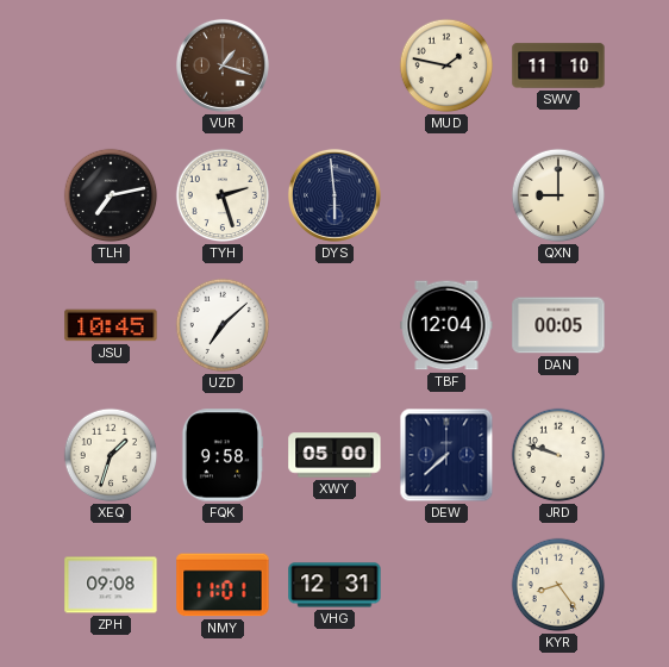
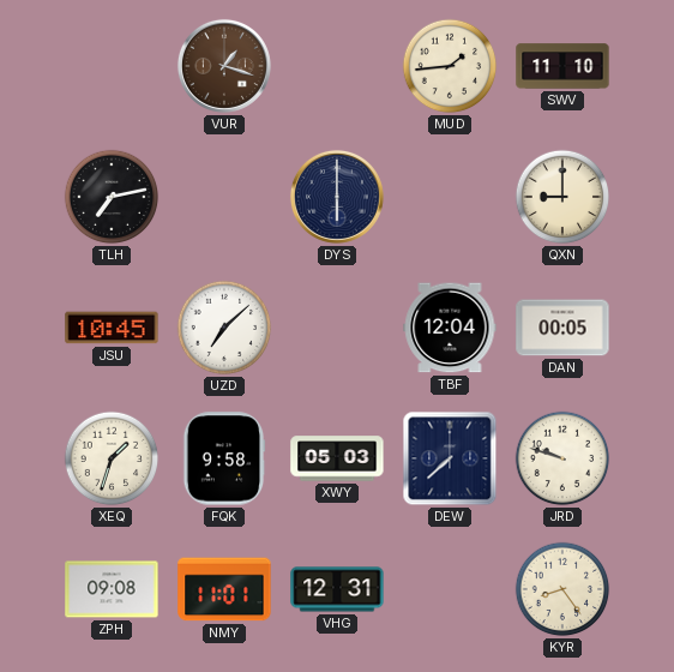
MUD: 1:47 -> 1:44 (450, 66)
TYH: 2:27 -> none (223, 195)
DYS: 5:59 -> 6:00 (337, 197)
XWY: 05:00 -> 05:03 (337, 458)
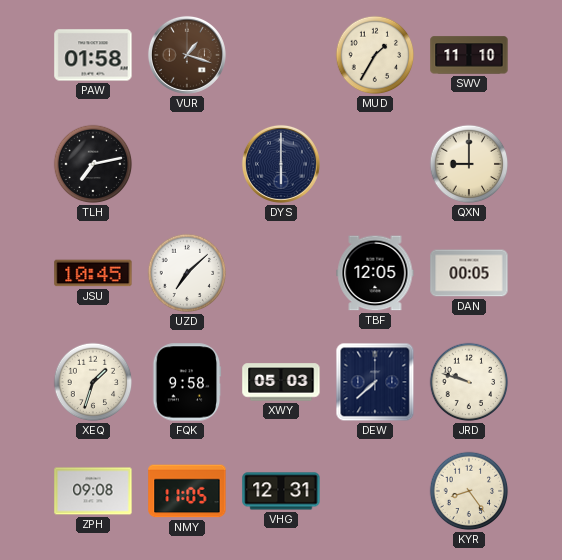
PAW: none -> 01:58 (93, 55)
MUD: 1:44 -> 1:35 (375, 55)
TBF: 12:04 -> 12:05 (375, 273)
NMY: 11:01 -> 11:05 (187, 491)
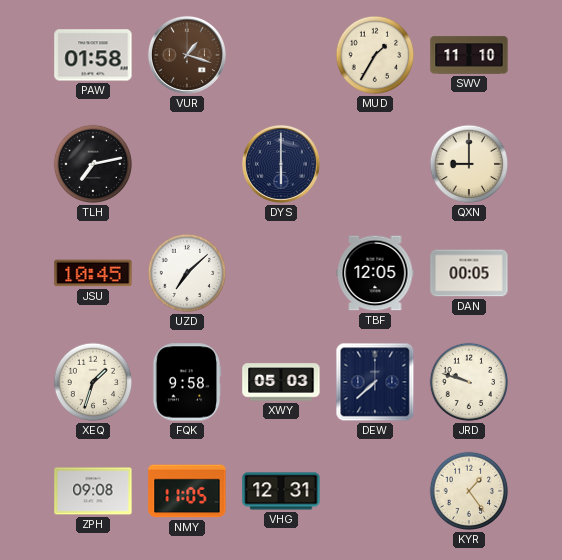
KYR: 8:24 -> 1:24 (469, 491)
